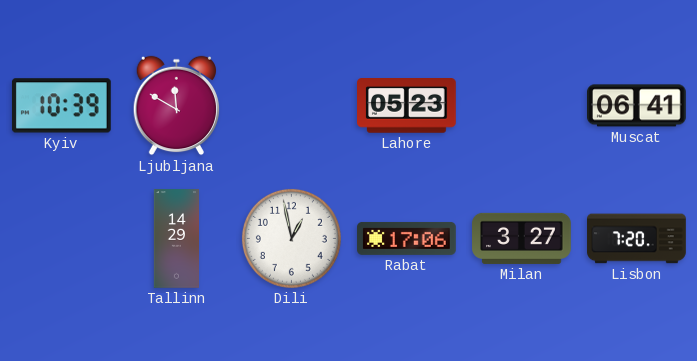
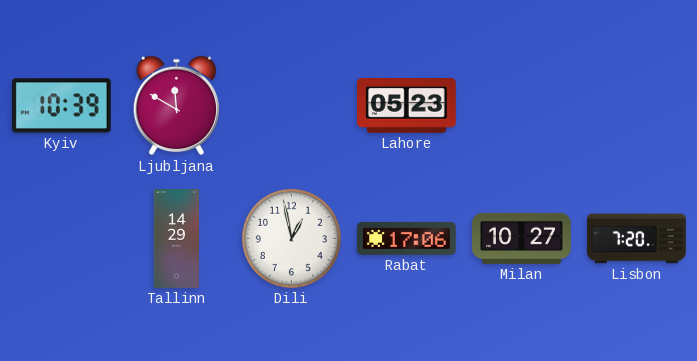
Muscat: 06:41 -> none (637, 106)
Milan: 3:27 -> 10:27 (522, 238)
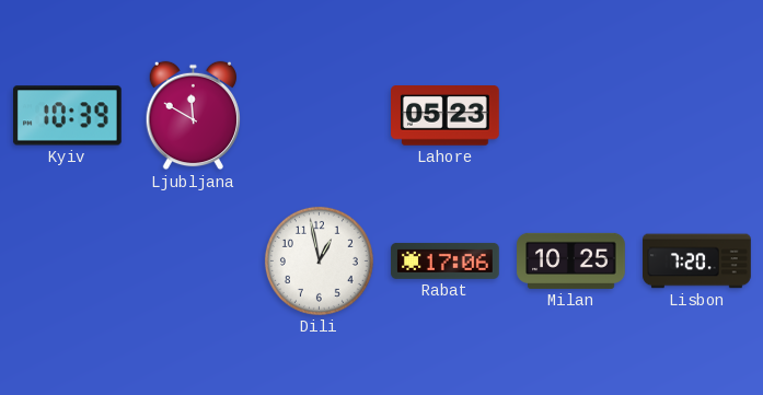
Tallinn: 14:29 -> none (177, 239)
Milan: 10:27 -> 10:25 (571, 260)
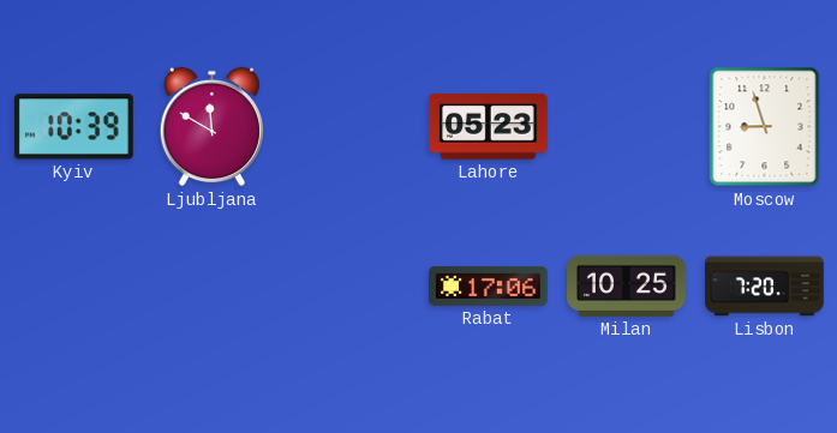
Moscow: none -> 8:57 (765, 127)
Dili: 12:58 -> none (319, 260)
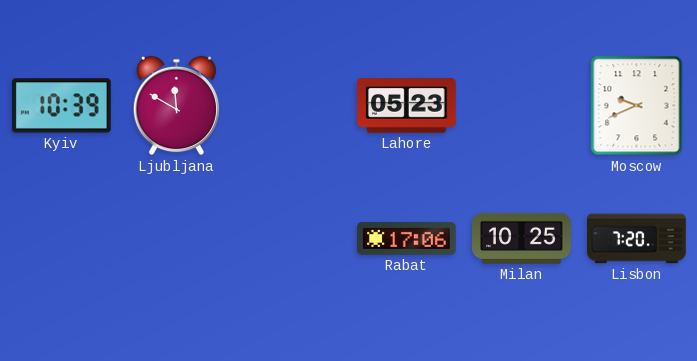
Moscow: 8:57 -> 9:41 (637, 106)
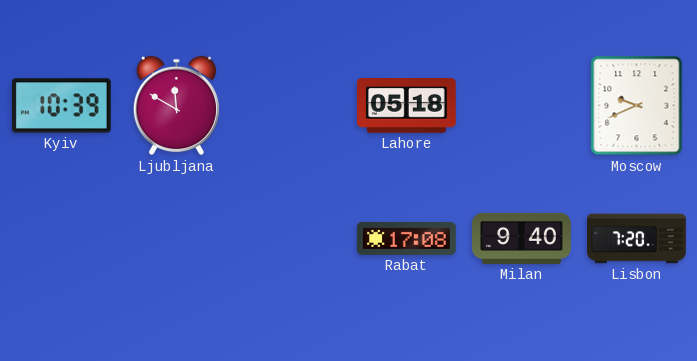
Lahore: 05:23 -> 05:18 (407, 106)
Rabat: 17:06 -> 17:08 (407, 238)
Milan: 10:25 -> 9:40 (522, 238)
